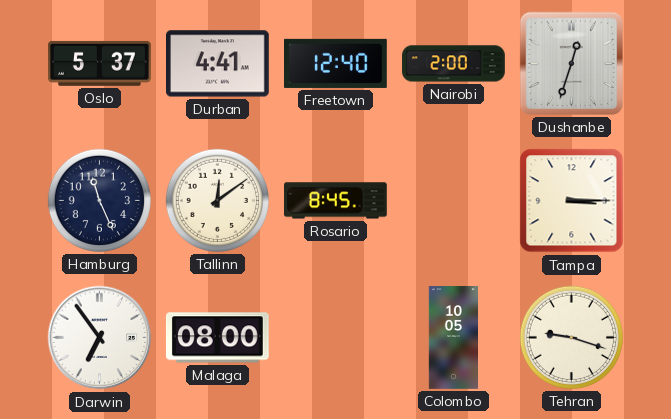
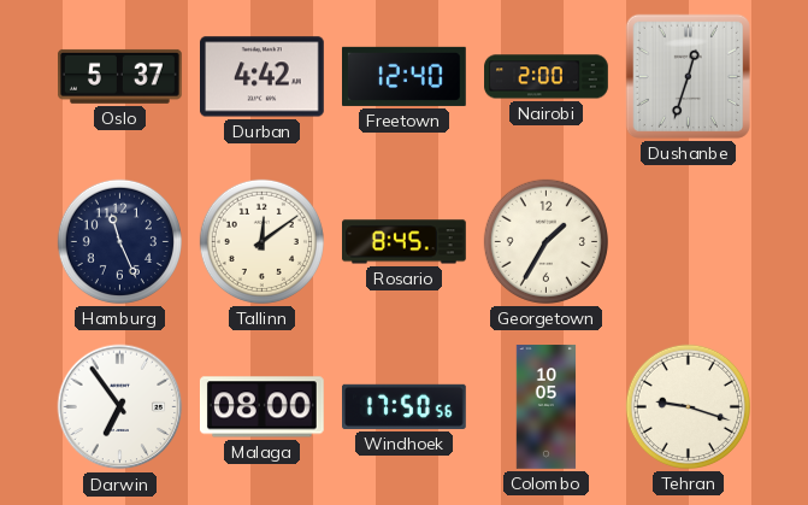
Durban: 4:41 -> 4:42 (263, 77)
Georgetown: none -> 1:35 (545, 241)
Tampa: 3:15 -> none (572, 201)
Windhoek: none -> 17:50 (405, 406)
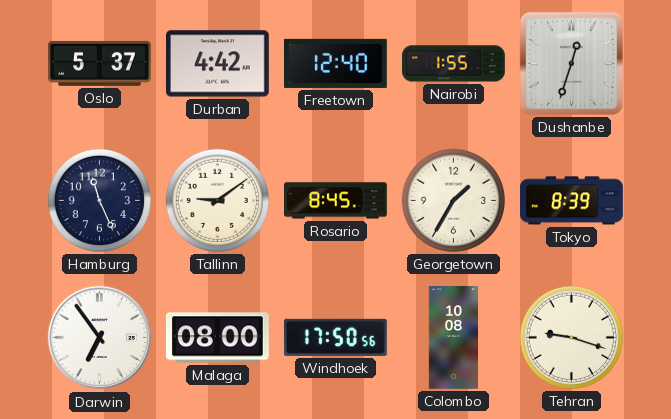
Nairobi: 2:00 -> 1:55 (454, 64)
Tallinn: 12:09 -> 9:09 (217, 200)
Tokyo: none -> 8:39 (572, 201)
Colombo: 10:05 -> 10:08 (453, 338)
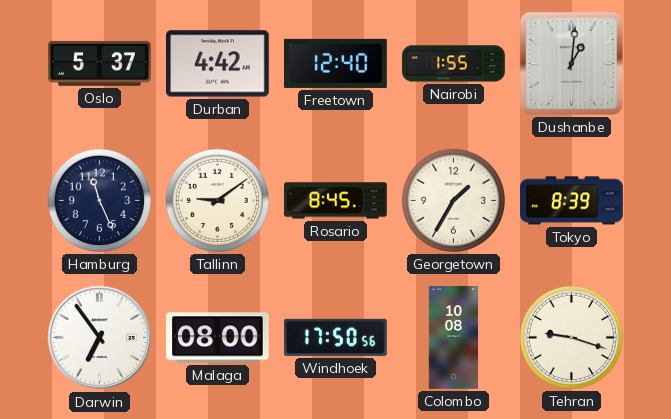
Dushanbe: 12:33 -> 1:01 (571, 63)
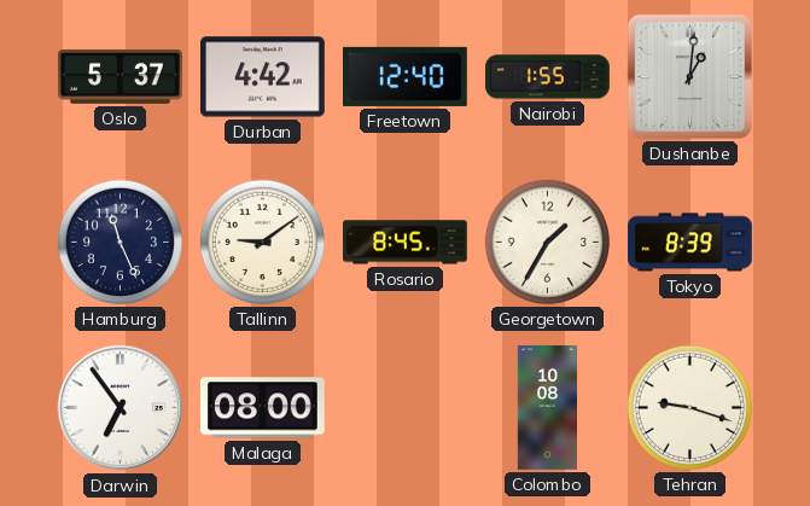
Windhoek: 17:50 -> none (336, 337)
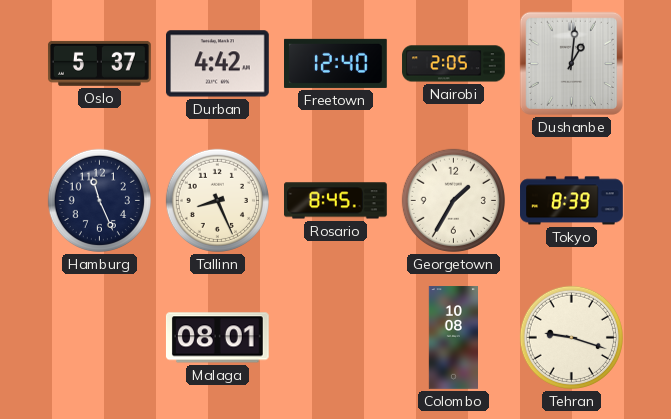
Nairobi: 1:55 -> 2:05 (454, 64)
Tallinn: 9:09 -> 8:26 (217, 200)
Darwin: 6:54 -> none (121, 408)
Malaga: 08:00 -> 08:01 (217, 338)
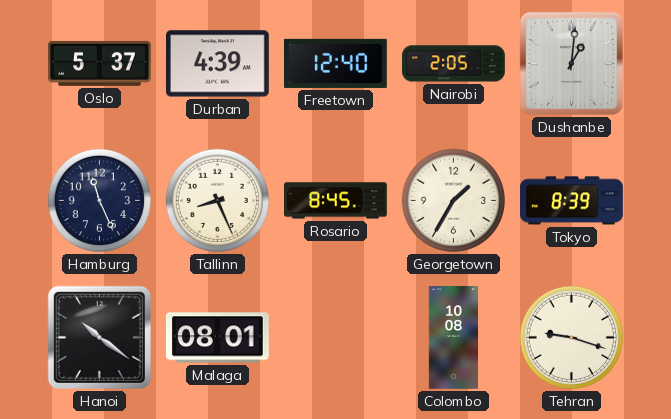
Durban: 4:42 -> 4:39 (218, 64)
Hanoi: none -> 10:21 (99, 337)
